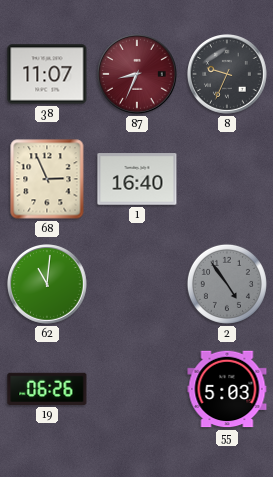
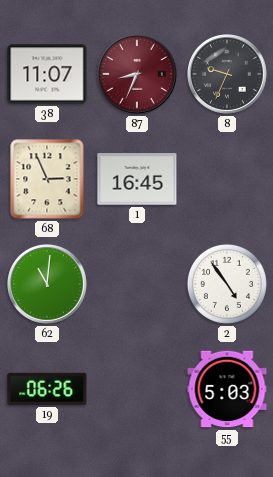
1: 16:40 -> 16:45 (137, 179)
2 dial: grey -> white (227, 284)
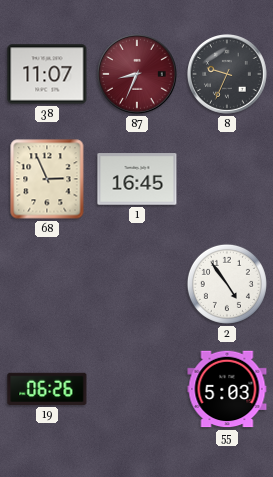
62: 11:01 -> none (48, 285)
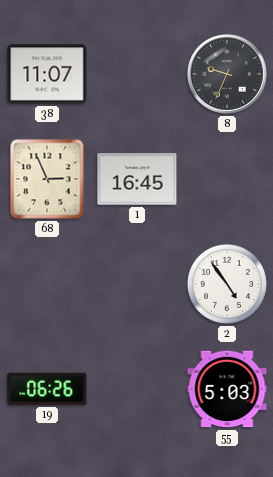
87: 8:34 -> none (138, 75)
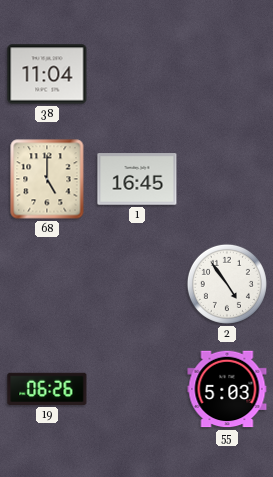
38: 11:07 -> 11:04 (47, 74)
8: 9:34 -> none (228, 75)
68: 2:56 -> 5:00 (47, 179)
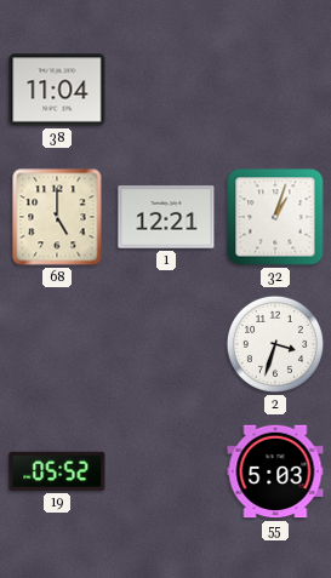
1: 16:45 -> 12:21 (166, 217)
32: none -> 1:03 (275, 217)
2: 4:54 -> 3:33 (275, 344)
19: 06:26 -> 05:52 (57, 471)
